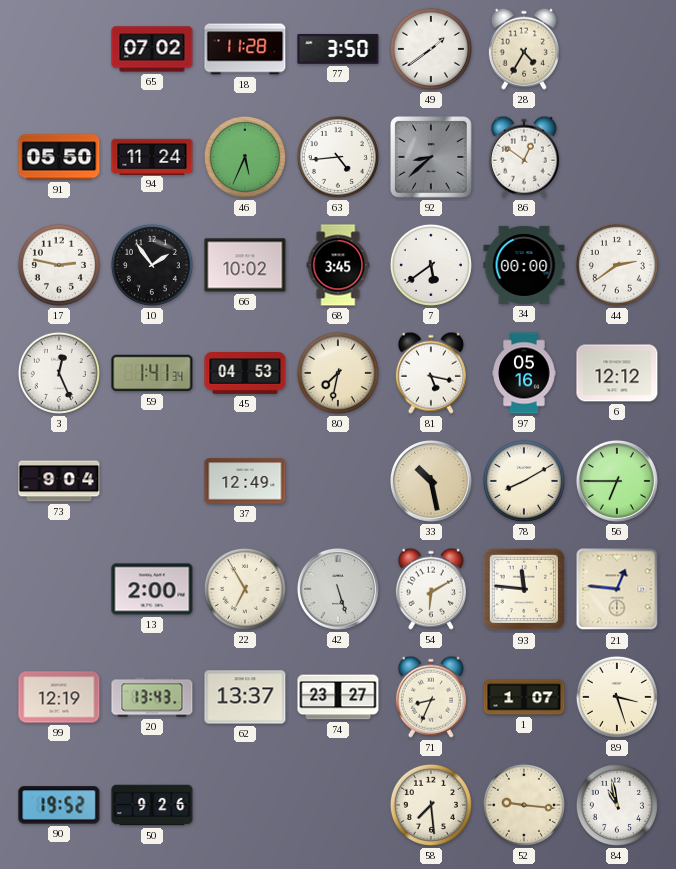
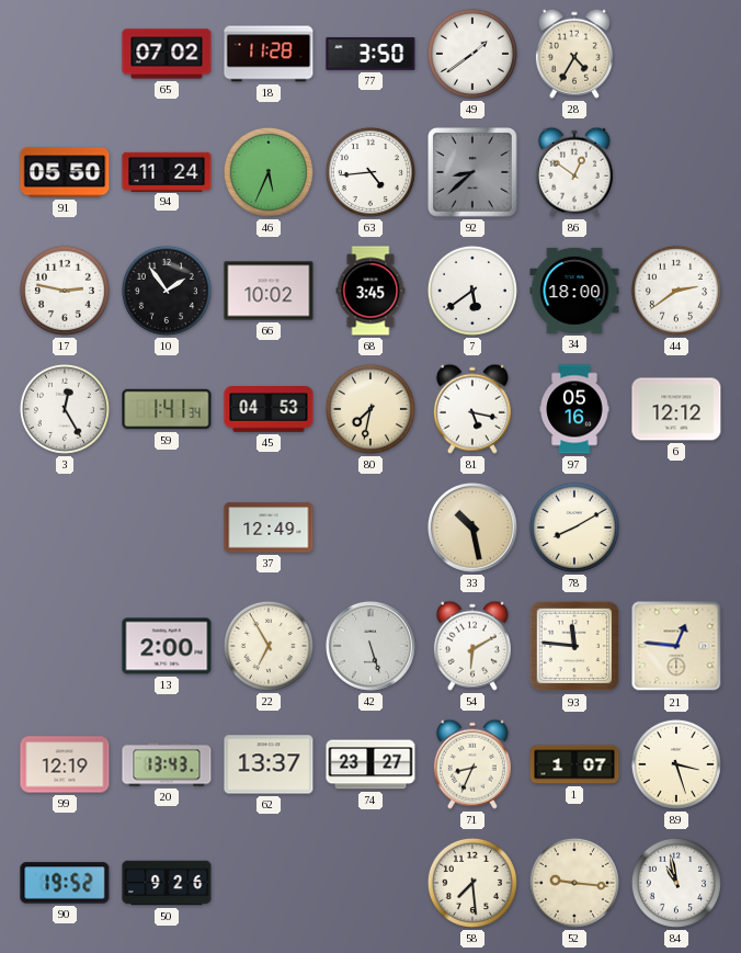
34: 00:00 -> 18:00 (574, 291)
3: 12:26 -> 12:25 (65, 409)
73: 9:04 -> none (59, 481)
56: 6:45 -> none (617, 481)
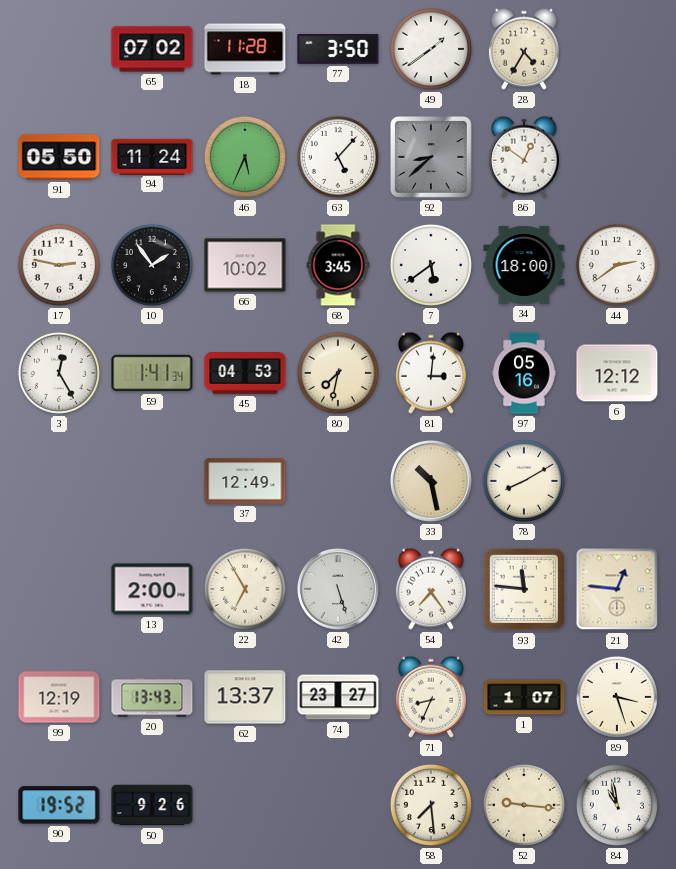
63: 4:44 -> 5:07 (338, 157)
81: 5:17 -> 3:01 (431, 373)
54: 6:10 -> 7:24 (431, 589)
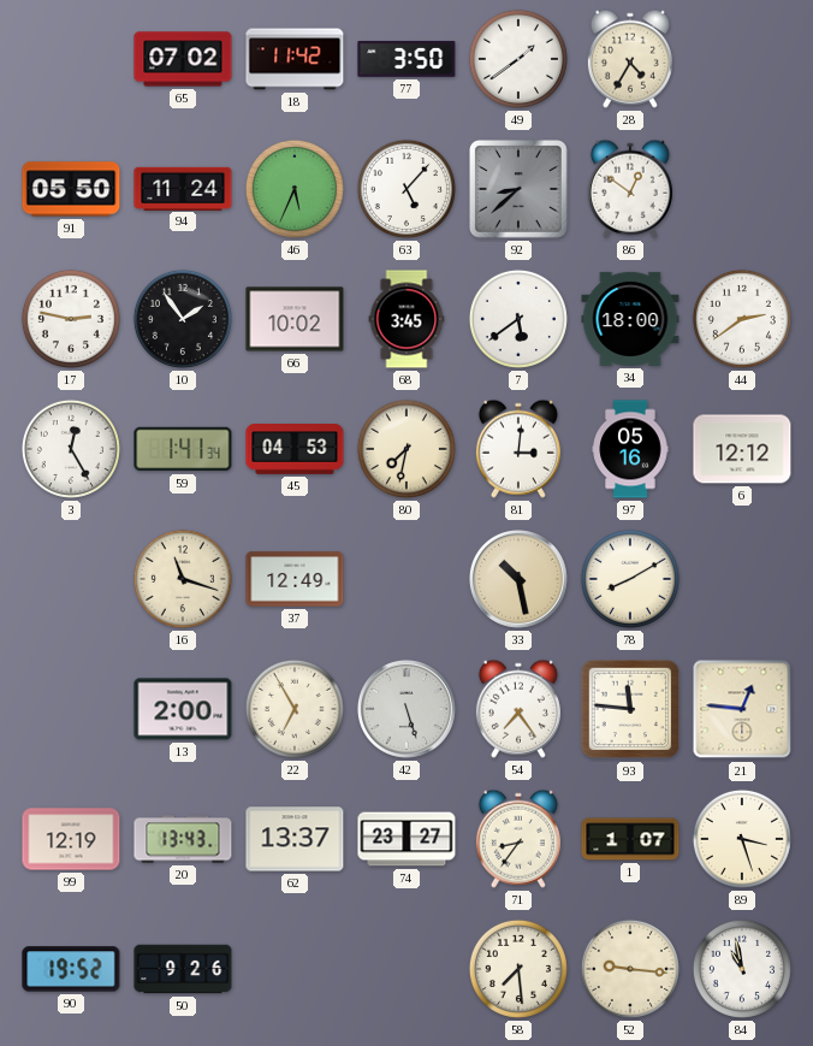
18: 11:28 -> 11:42 (295, 59)
16: none -> 11:18 (183, 579)
71: 8:34 -> 8:36 (518, 839)
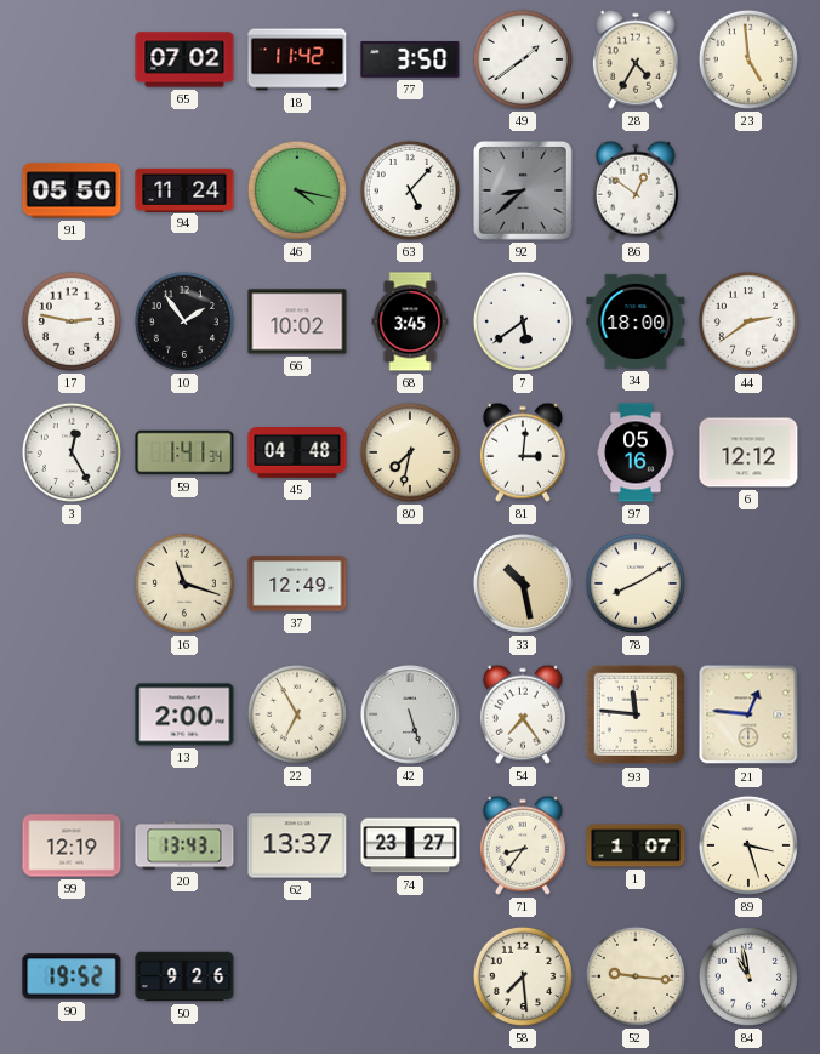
23: none -> 4:59 (748, 59)
46: 5:34 -> 4:17 (297, 190)
45: 04:53 -> 04:48 (297, 452)
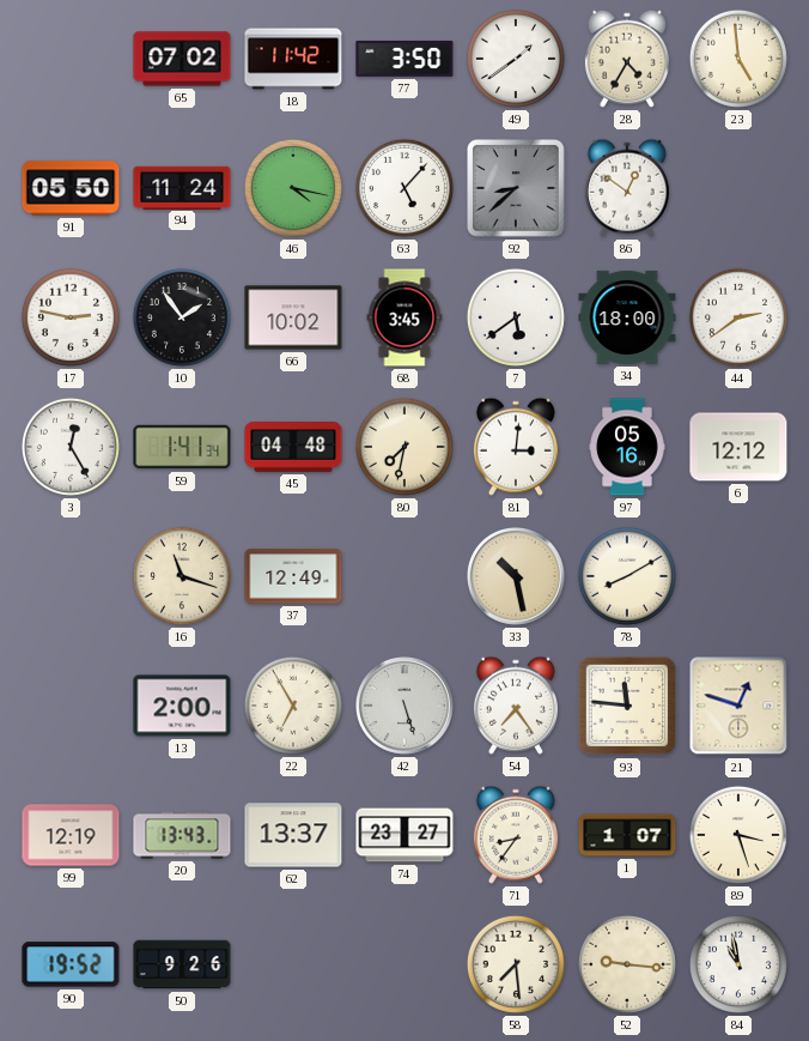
21: 12:46 -> 12:48 (738, 706)
